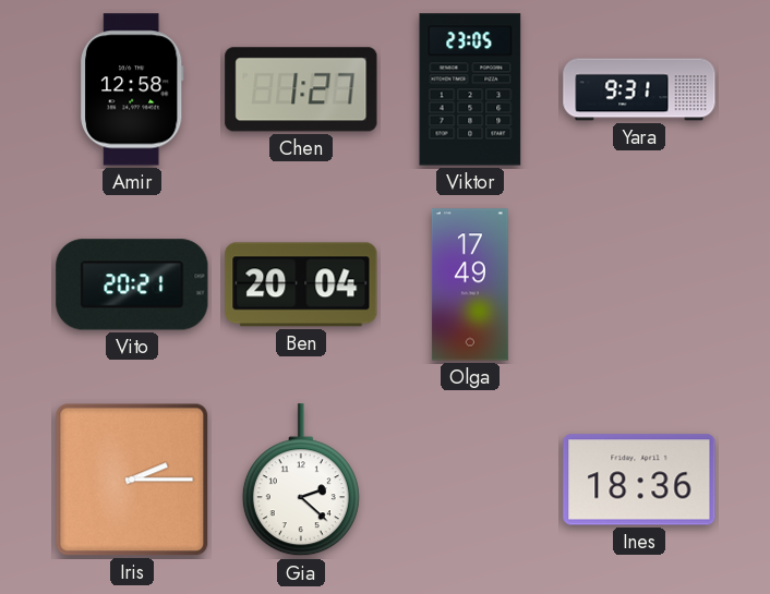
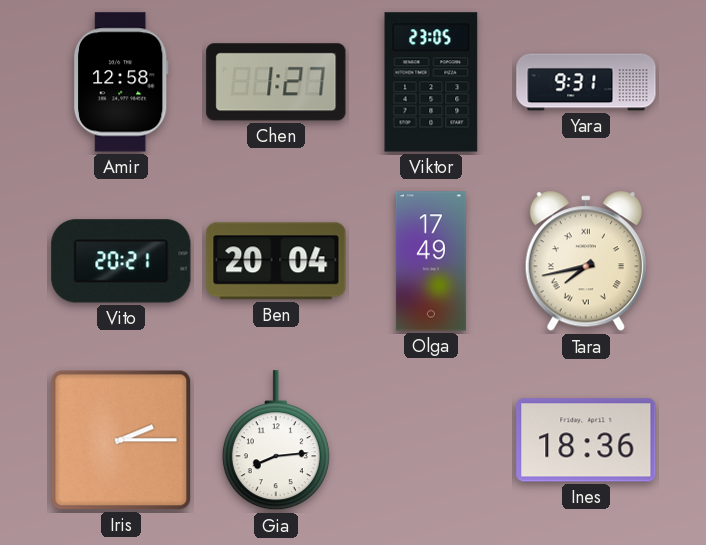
Tara: none -> 7:43 (586, 262)
Gia: 2:22 -> 8:14 (276, 441)
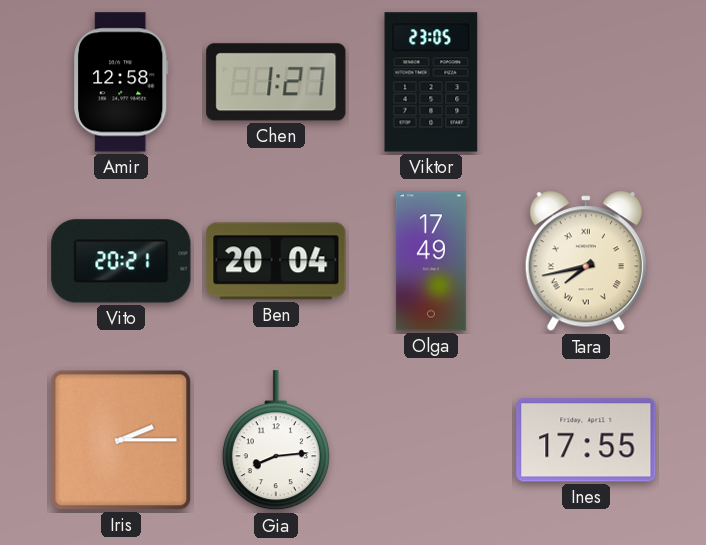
Yara: 9:31 -> none (586, 82)
Ines: 18:36 -> 17:55 (586, 440)
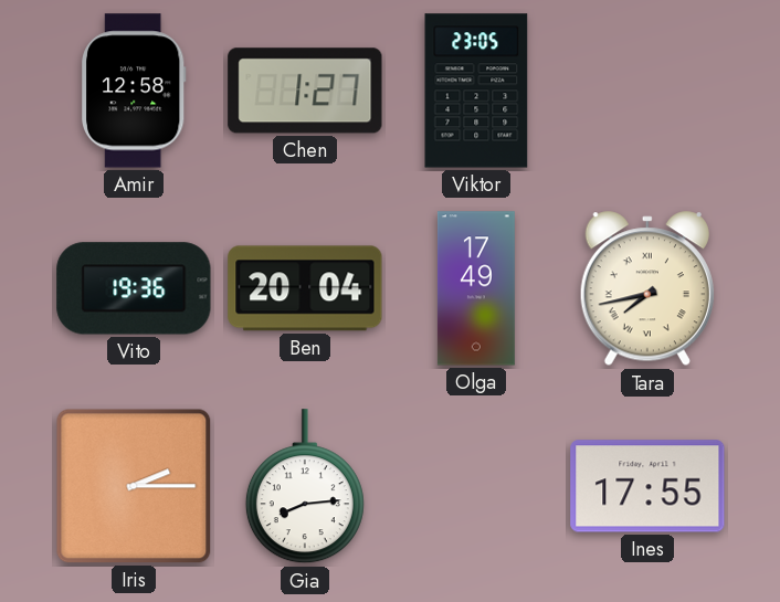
Vito: 20:21 -> 19:36 (134, 288)
